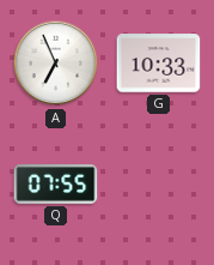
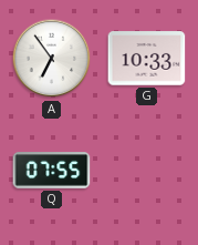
A: 6:56 -> 6:54 (52, 59)
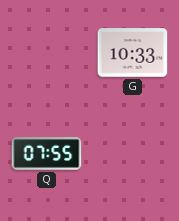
A: 6:54 -> none (52, 59)
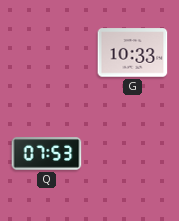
Q: 07:55 -> 07:53 (47, 154)
